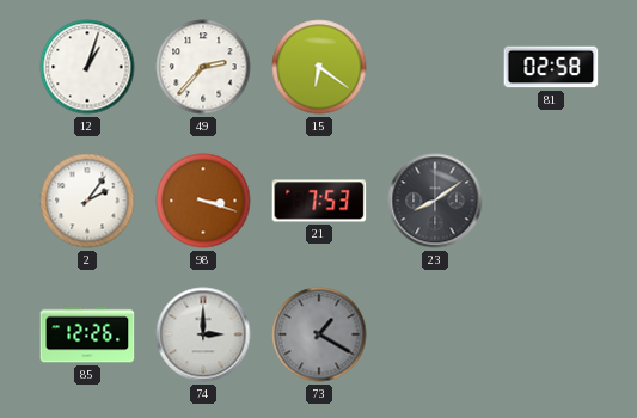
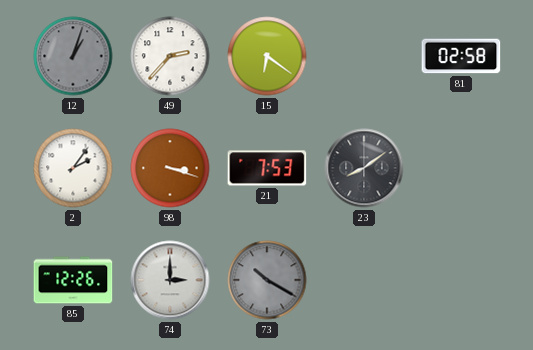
12 dial: white -> grey (73, 56)
73: 1:20 -> 10:20 (267, 280)
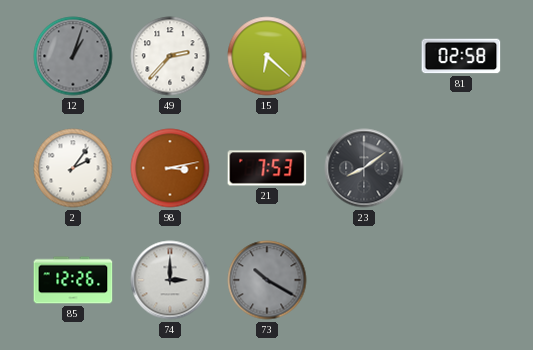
15: 6:21 -> 6:22 (267, 56)
98: 3:18 -> 3:13 (170, 168)
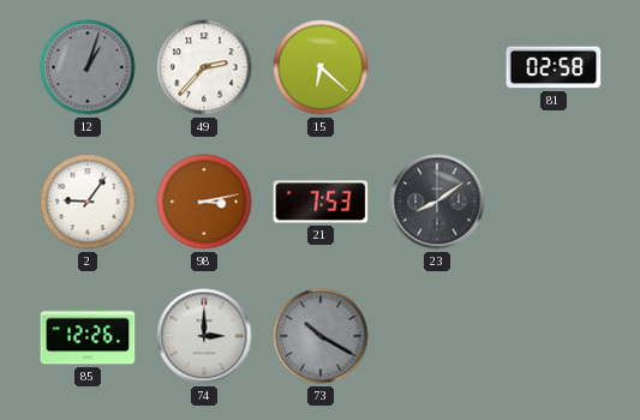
2: 2:06 -> 9:06 (88, 202)
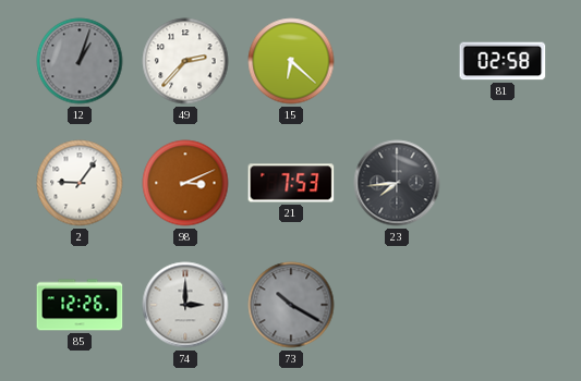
98: 3:13 -> 3:11 (185, 183)
23: 8:09 -> 7:44 (397, 183)
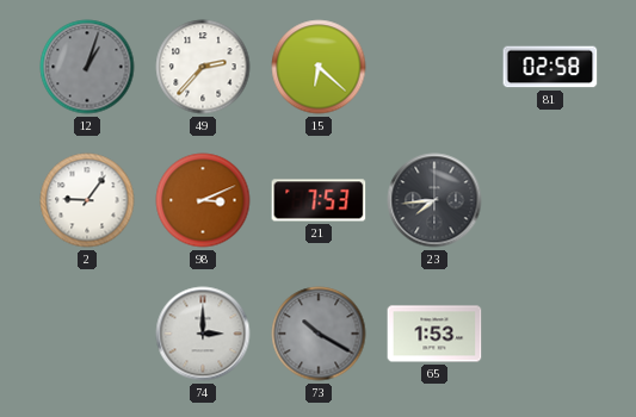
85: 12:26 -> none (80, 305)
65: none -> 1:53 (434, 334)
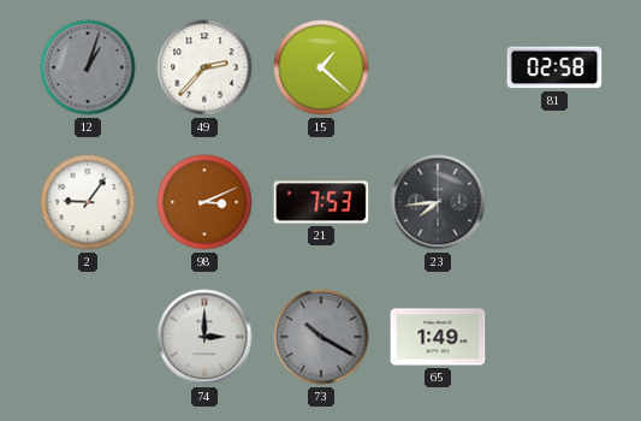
15: 6:22 -> 1:22 (321, 67)
65: 1:53 -> 1:49 (438, 337)
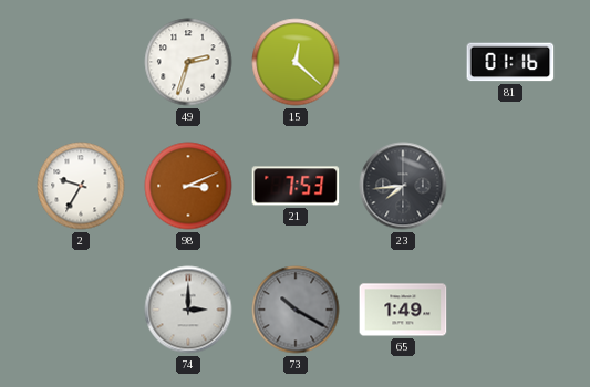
12: 1:03 -> none (88, 67)
49: 2:37 -> 2:33 (188, 62)
15: 1:22 -> 12:22 (296, 62)
81: 02:58 -> 01:16 (510, 62)
2: 9:06 -> 9:35 (81, 186)
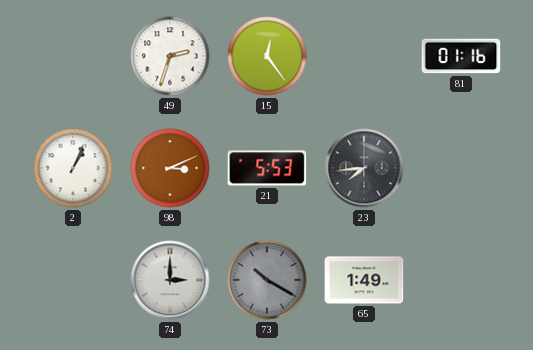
15: 12:22 -> 12:24 (267, 56)
2: 9:35 -> 1:04 (73, 168)
21: 7:53 -> 5:53 (267, 168)
